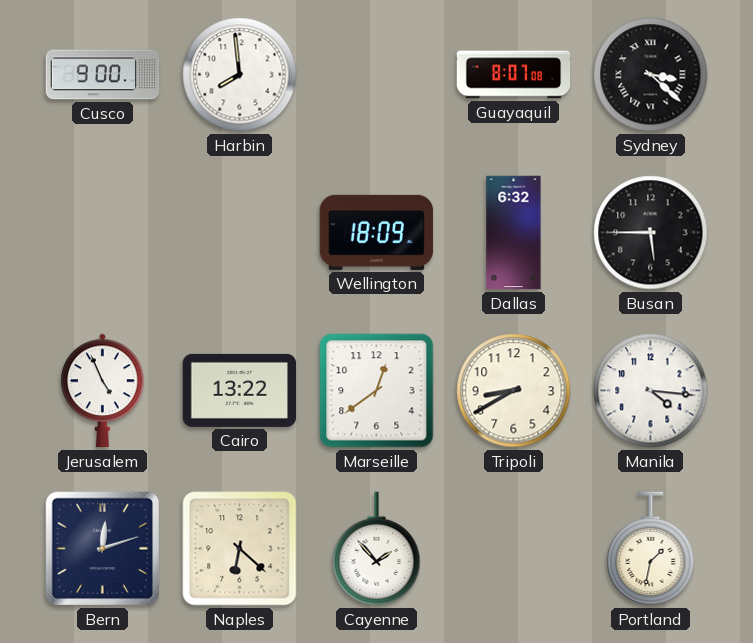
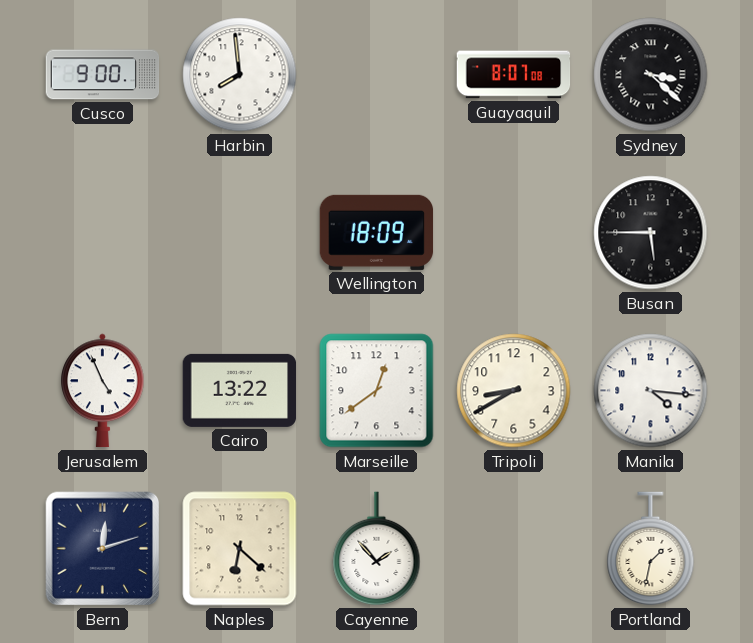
Dallas: 6:32 -> none (514, 233)
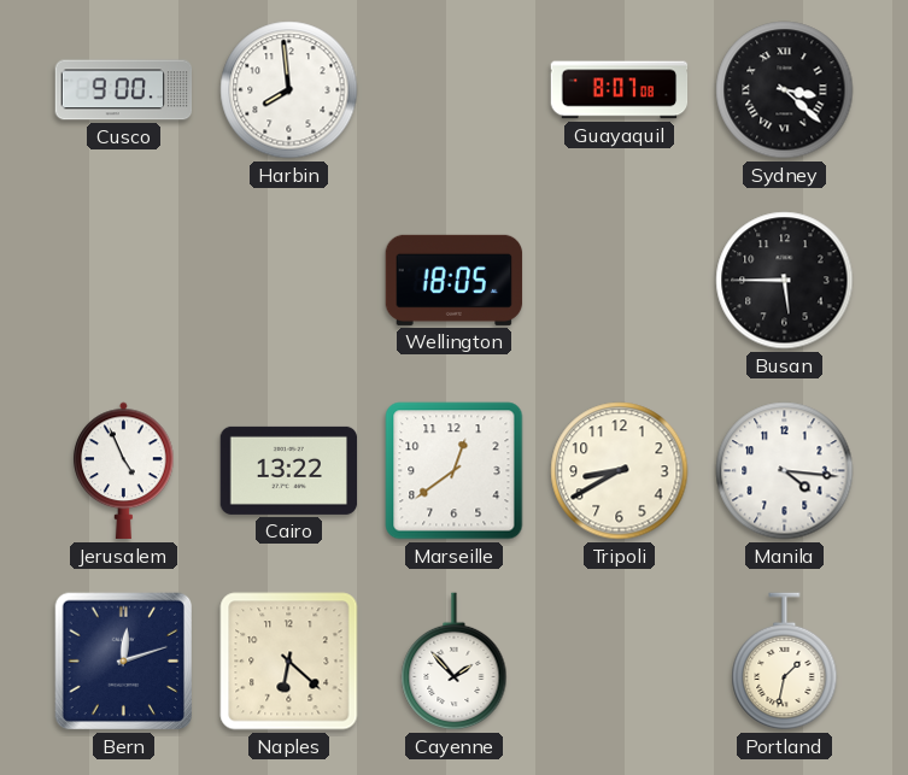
Wellington: 18:09 -> 18:05 (455, 280)
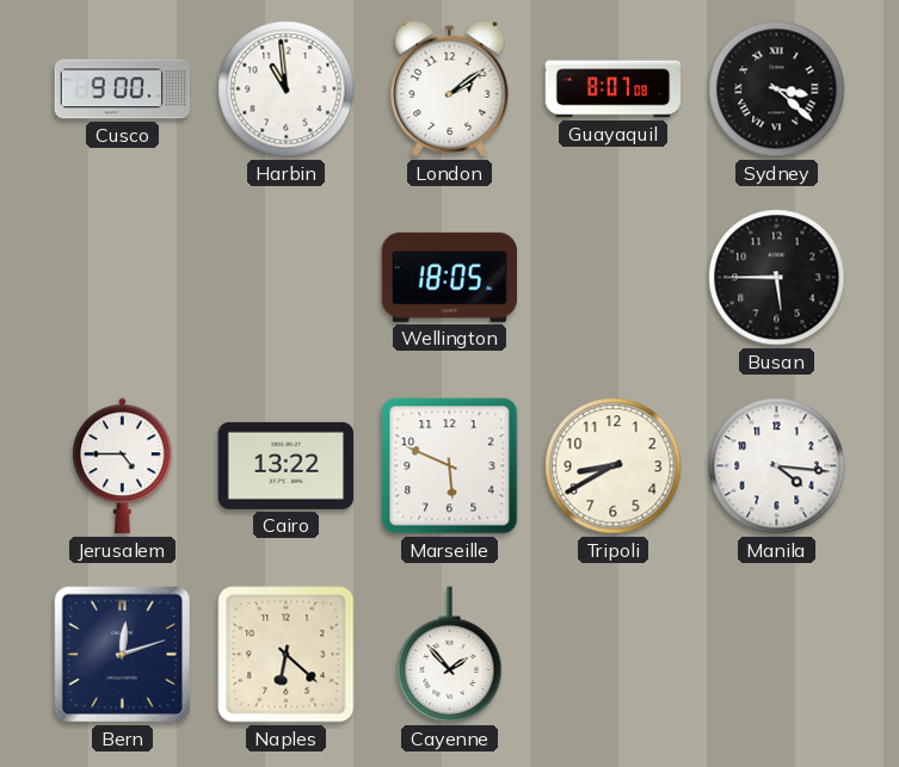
Harbin: 7:59 -> 10:59 (287, 89)
London: none -> 2:09 (450, 88)
Jerusalem: 4:56 -> 4:45 (123, 466)
Marseille: 12:39 -> 5:49 (450, 466)
Portland: 1:32 -> none (785, 662)
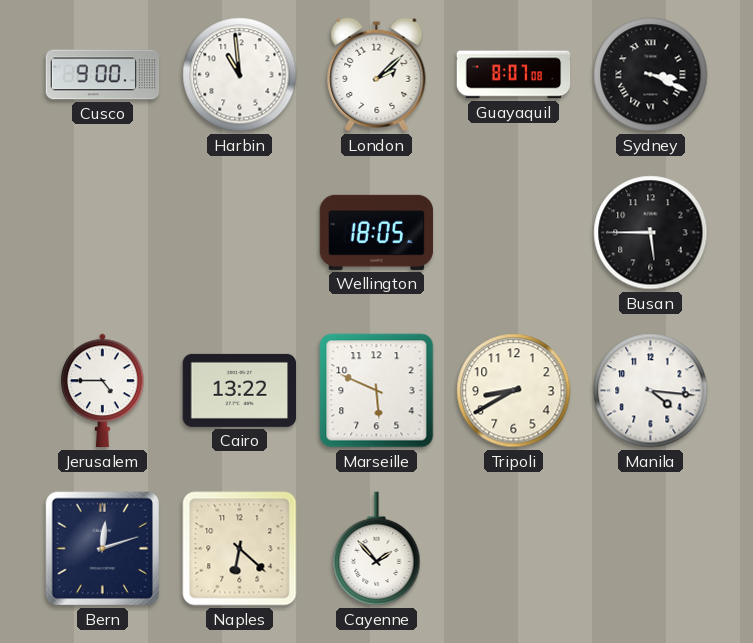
London: 2:09 -> 2:08 (377, 74)
Sydney: 3:22 -> 3:19 (651, 75)
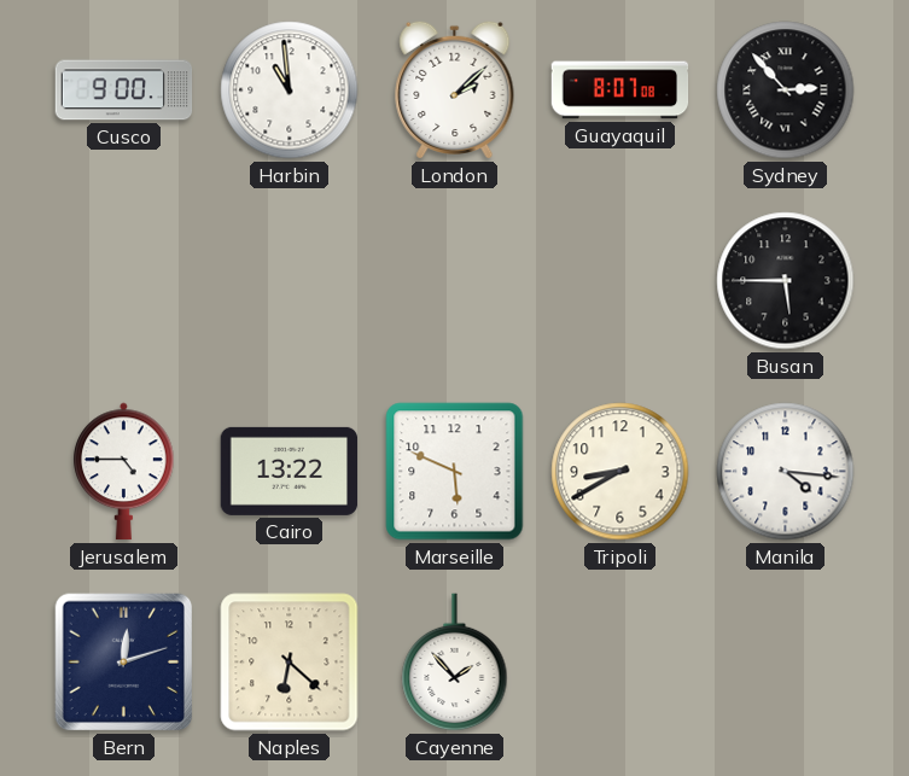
Sydney: 3:19 -> 2:53 (786, 91)
Wellington: 18:05 -> none (377, 232)
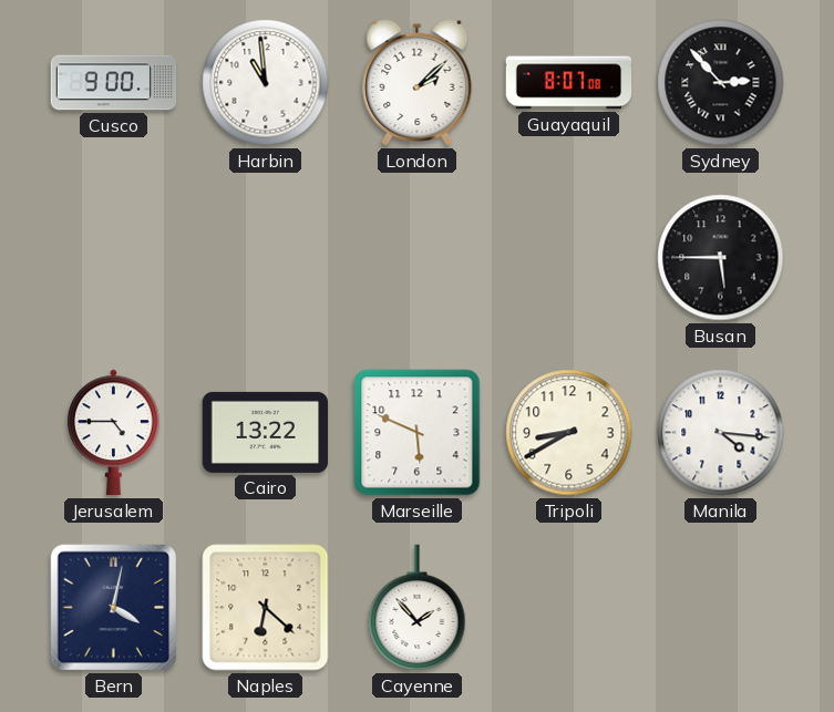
Bern: 12:12 -> 4:02 (114, 608)
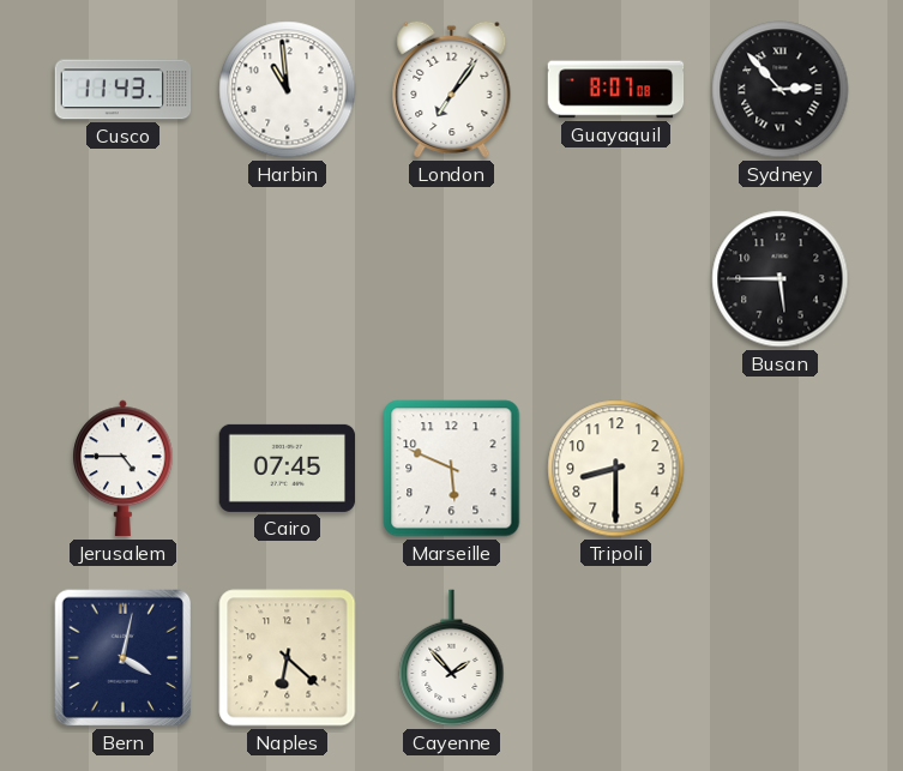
Cusco: 9:00 -> 11:43 (124, 90)
London: 2:08 -> 7:06 (452, 89)
Cairo: 13:22 -> 07:45 (288, 468)
Tripoli: 8:40 -> 8:30 (616, 469)
Manila: 4:16 -> none (721, 433)
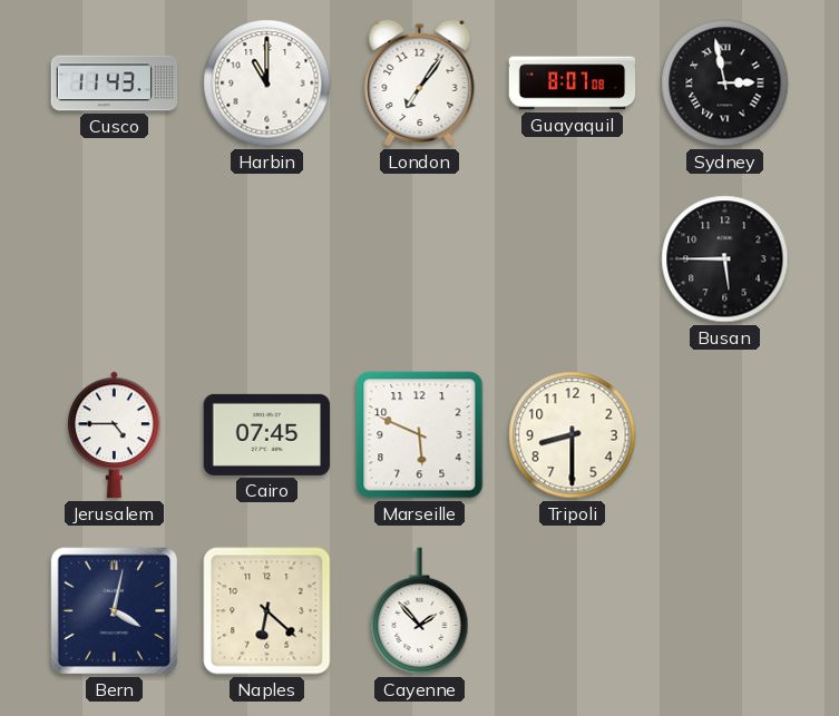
Harbin: 10:59 -> 11:00 (267, 84)
Sydney: 2:53 -> 2:58 (725, 84)
